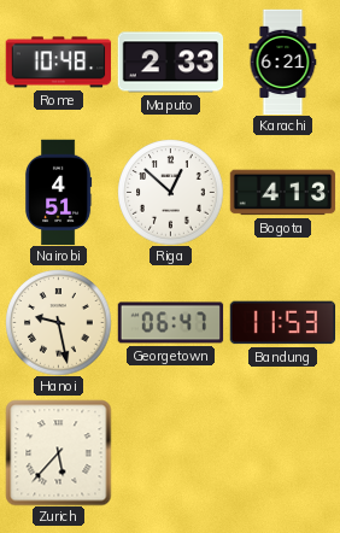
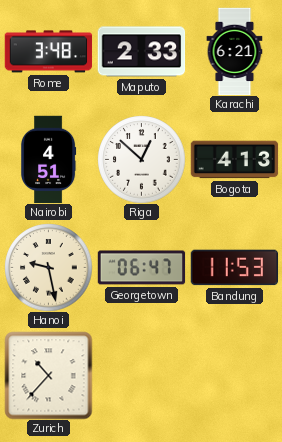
Rome: 10:48 -> 3:48 (48, 52)
Zurich: 5:37 -> 10:37 (48, 375)
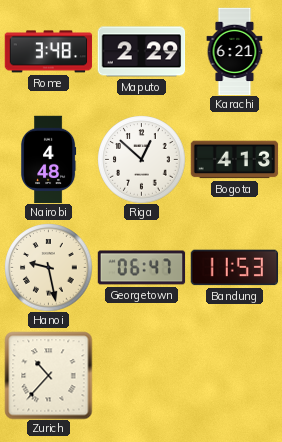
Maputo: 2:33 -> 2:29 (141, 52)
Nairobi: 4:51 -> 4:48 (49, 159)
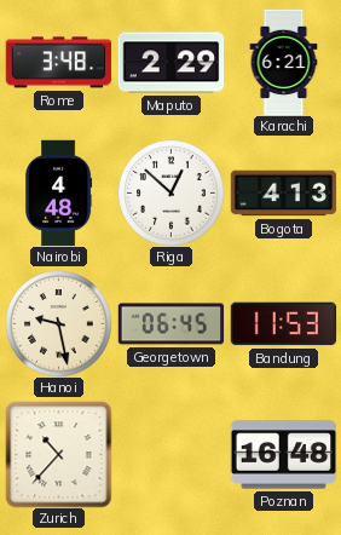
Georgetown: 06:47 -> 06:45 (170, 324)
Poznan: none -> 16:48 (283, 455)
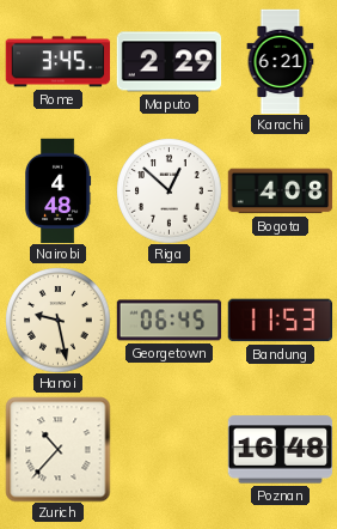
Rome: 3:48 -> 3:45 (57, 62)
Bogota: 4:13 -> 4:08 (280, 191)
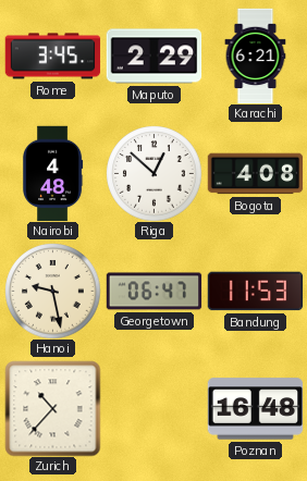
Georgetown: 06:45 -> 06:47 (153, 292)
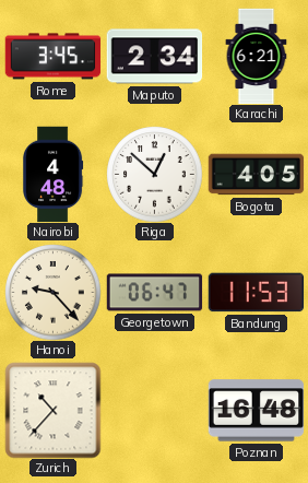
Maputo: 2:29 -> 2:34 (154, 57)
Bogota: 4:08 -> 4:05 (256, 175)
Hanoi: 9:28 -> 9:23 (52, 292)
